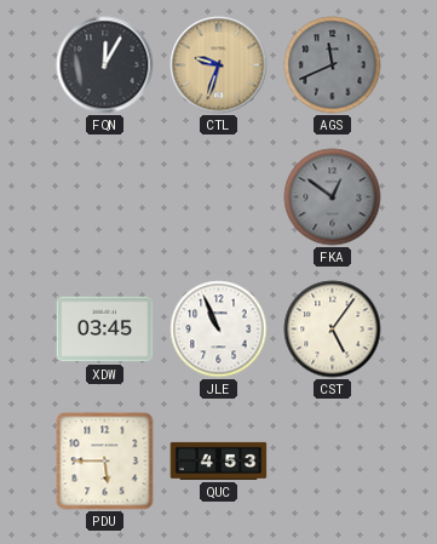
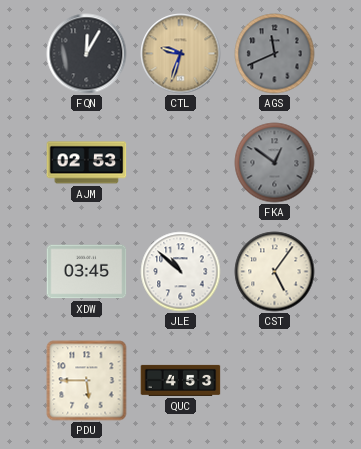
AJM: none -> 02:53 (87, 163)
JLE: 10:56 -> 10:52 (181, 272)
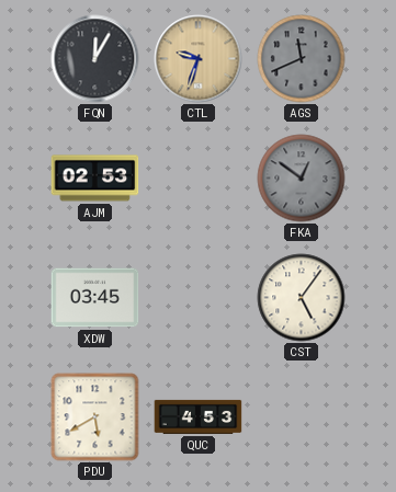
JLE: 10:52 -> none (181, 272)
PDU: 5:45 -> 5:40 (95, 417)
